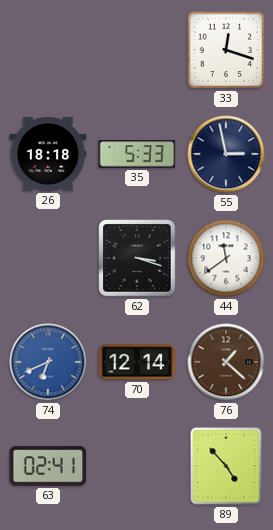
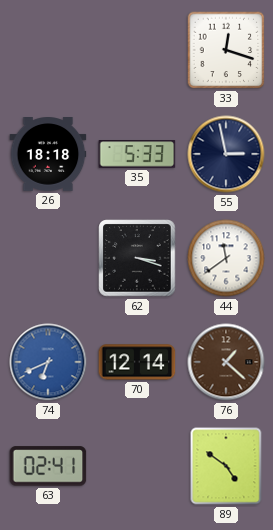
89: 4:53 -> 4:51 (226, 466)
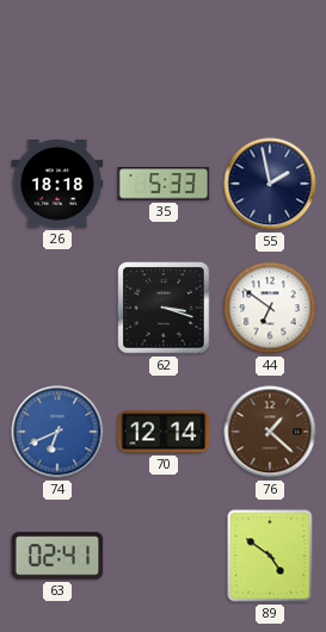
33: 12:18 -> none (226, 50)
55: 2:58 -> 1:58 (270, 184)
44: 11:39 -> 6:51 (270, 308)
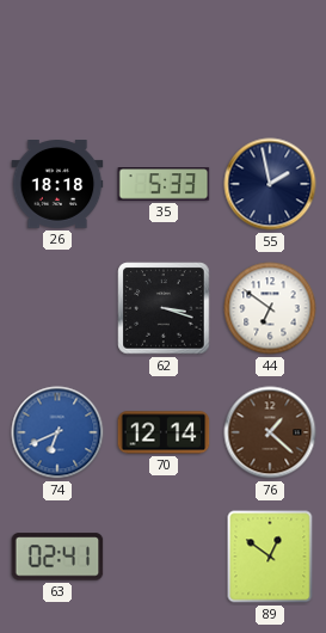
89: 4:51 -> 12:51 (270, 557)
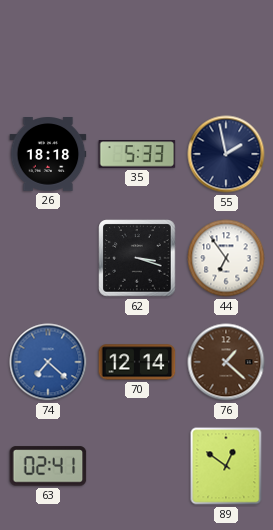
44: 6:51 -> 6:54 (226, 258)
74: 6:41 -> 7:22 (48, 362)
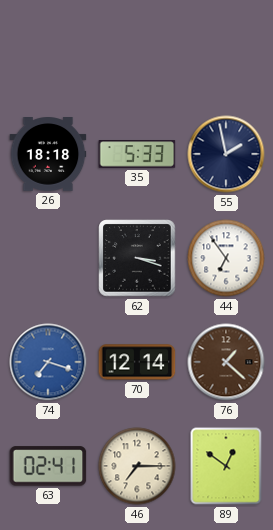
74: 7:22 -> 7:18 (48, 362)
46: none -> 7:15 (137, 466)
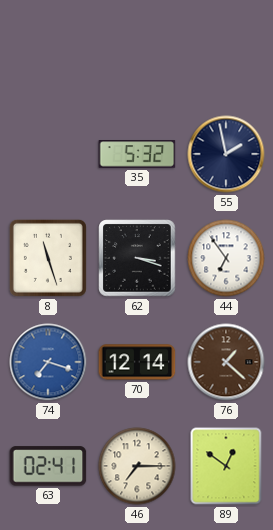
26: 18:18 -> none (48, 155)
35: 5:33 -> 5:32 (137, 154)
8: none -> 11:27 (48, 258)
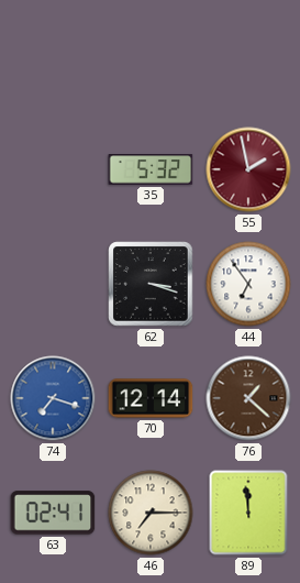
55 dial: navy -> burgundy (248, 169)
8: 11:27 -> none (48, 258)
89: 12:51 -> 11:59 (248, 513)
